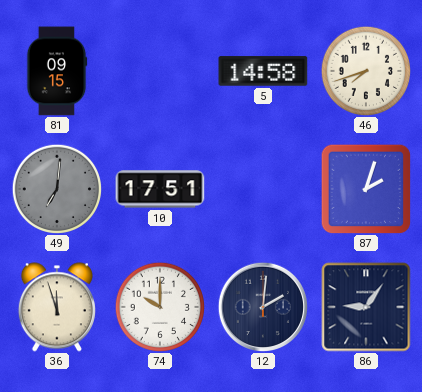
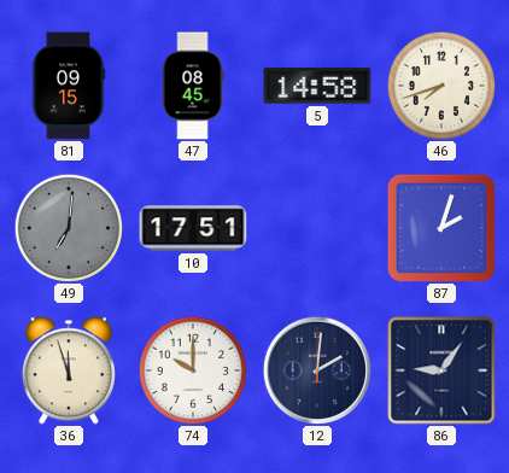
47: none -> 08:45 (193, 86)
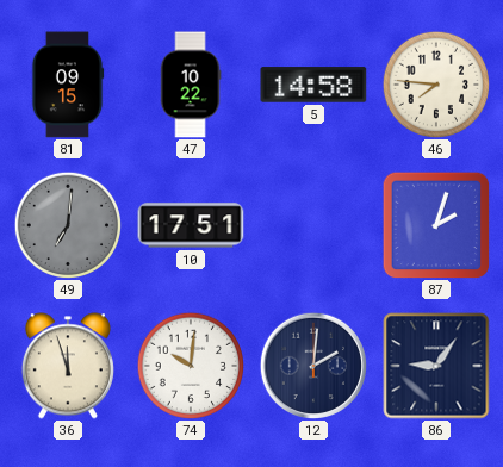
47: 08:45 -> 10:22 (191, 85)
46: 7:42 -> 7:46 (435, 83)
74: 10:00 -> 10:01 (190, 365)
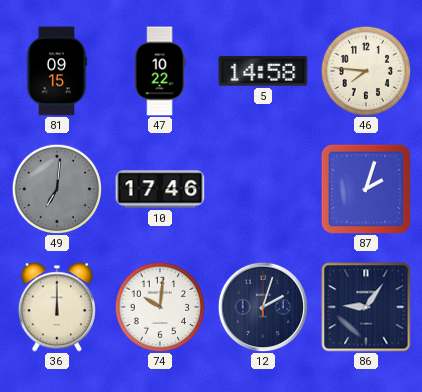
10: 17:51 -> 17:46 (160, 189)
36: 11:57 -> 12:00 (57, 307)
12: 2:01 -> 2:03 (262, 306)
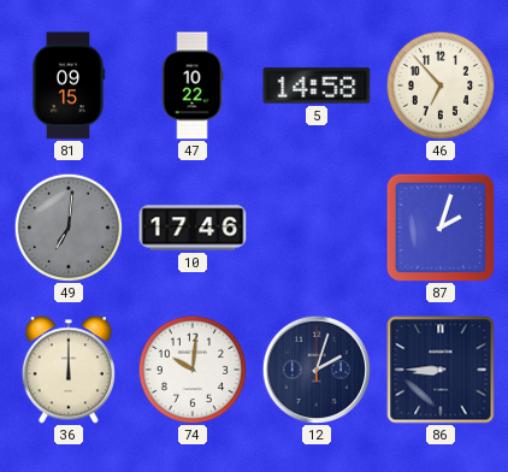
46: 7:46 -> 6:53 (439, 84)
86: 9:06 -> 8:45 (441, 370)
